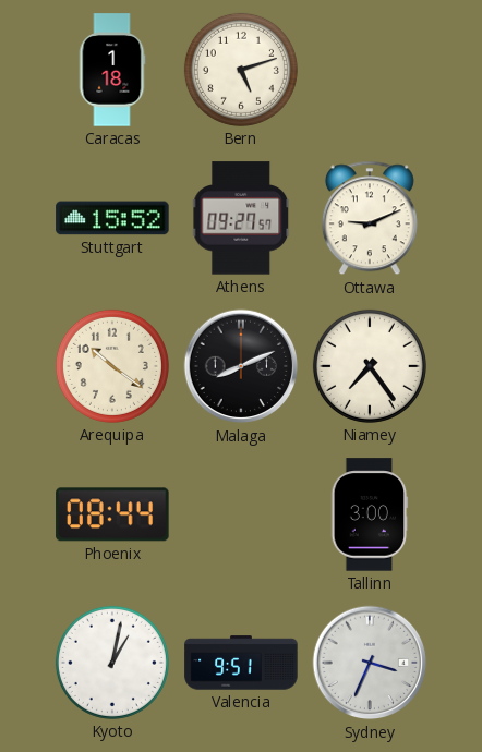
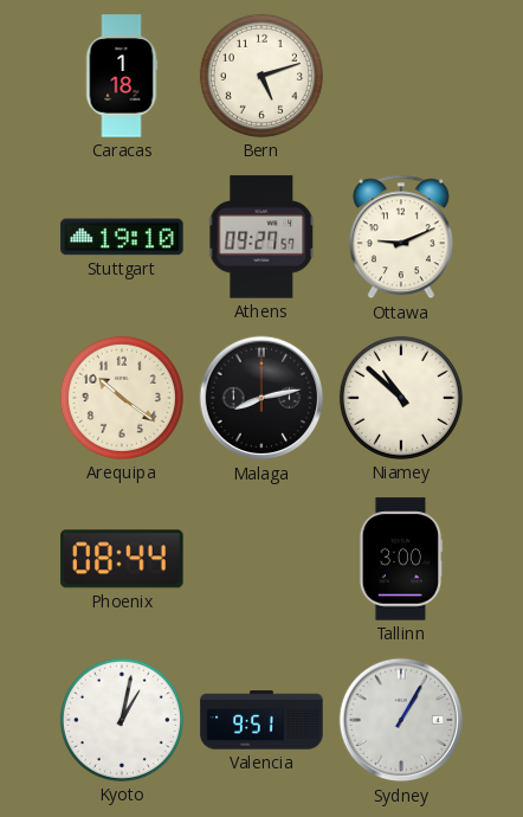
Stuttgart: 15:52 -> 19:10 (122, 237)
Malaga: 8:11 -> 8:13 (261, 398)
Niamey: 7:24 -> 10:52 (401, 398)
Sydney: 3:34 -> 1:05 (401, 720)
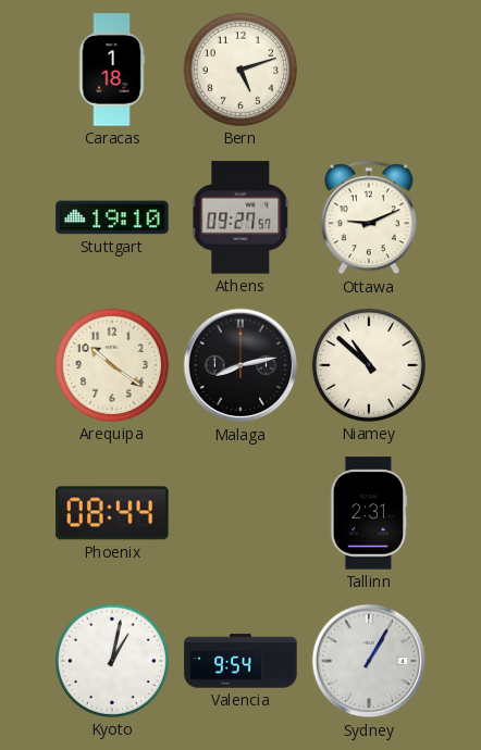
Tallinn: 3:00 -> 2:31 (369, 513)
Valencia: 9:51 -> 9:54 (240, 661)
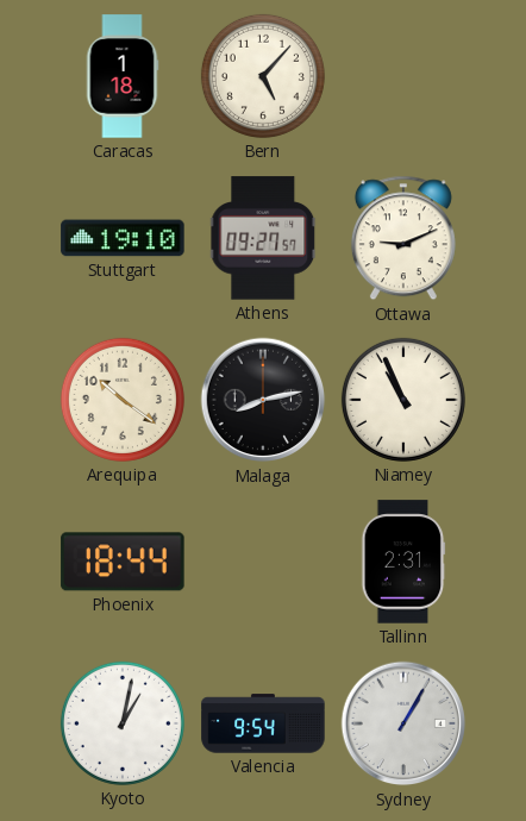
Bern: 5:12 -> 5:07 (263, 76)
Niamey: 10:52 -> 10:56 (403, 400)
Phoenix: 08:44 -> 18:44 (123, 562)
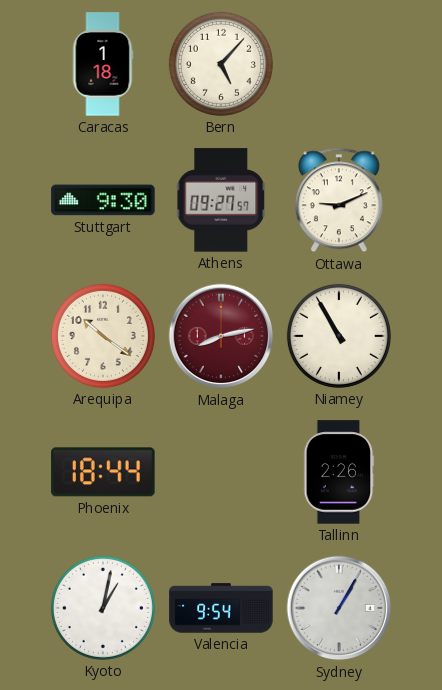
Stuttgart: 19:10 -> 9:30 (103, 200)
Malaga dial: black -> burgundy (221, 336)
Niamey: 10:56 -> 10:55 (339, 336)
Tallinn: 2:31 -> 2:26 (339, 472)
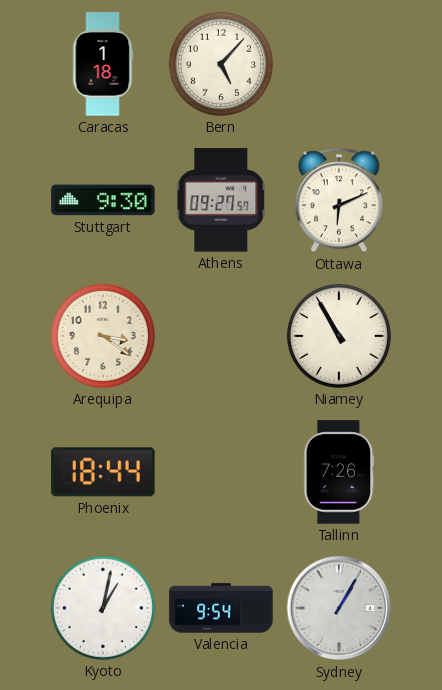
Ottawa: 9:11 -> 6:11 (339, 200)
Arequipa: 10:21 -> 3:21 (103, 336)
Malaga: 8:13 -> none (221, 336)
Tallinn: 2:26 -> 7:26 (339, 472)
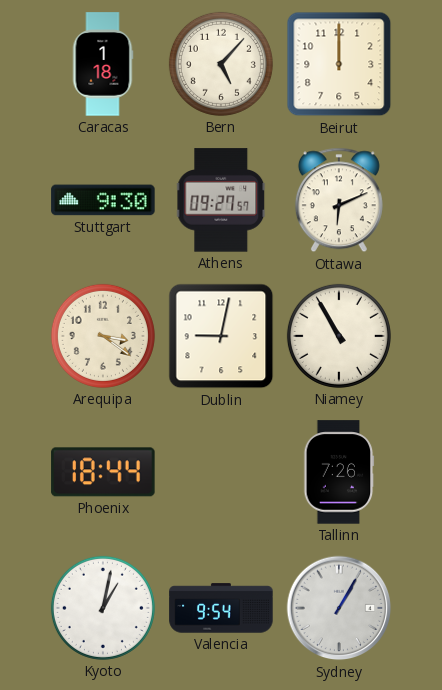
Beirut: none -> 12:00 (339, 64)
Dublin: none -> 9:02 (221, 336)
